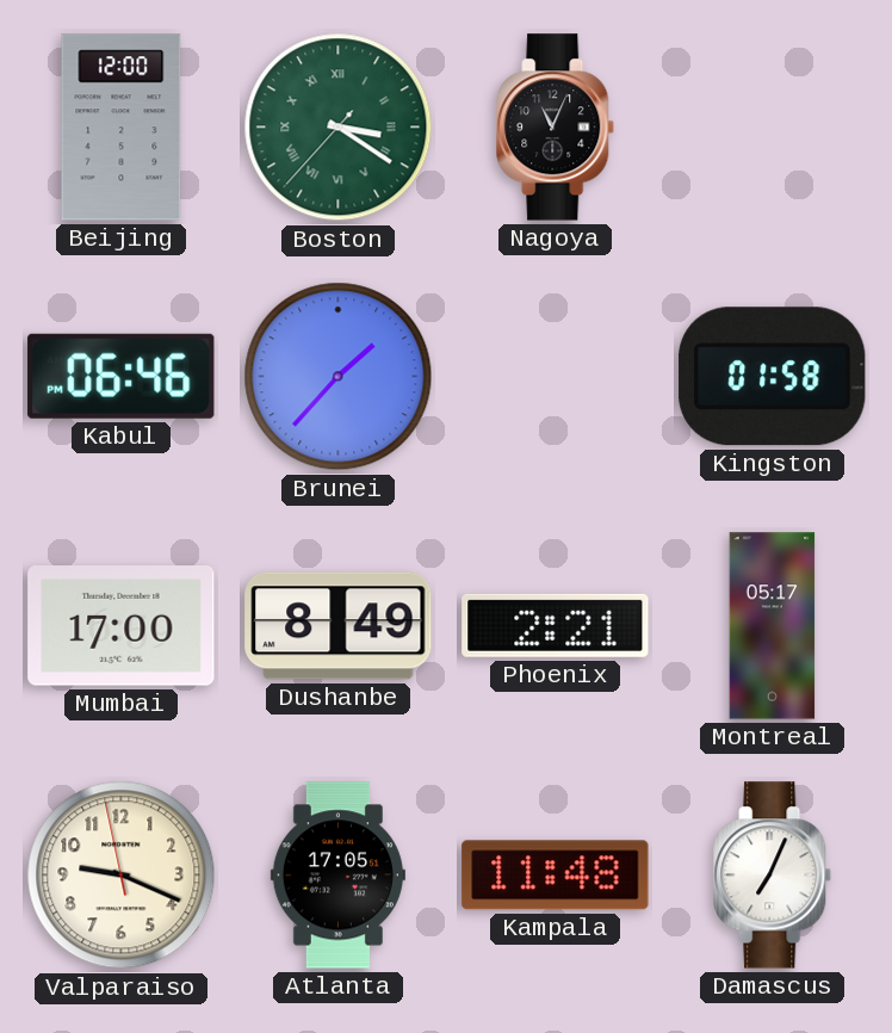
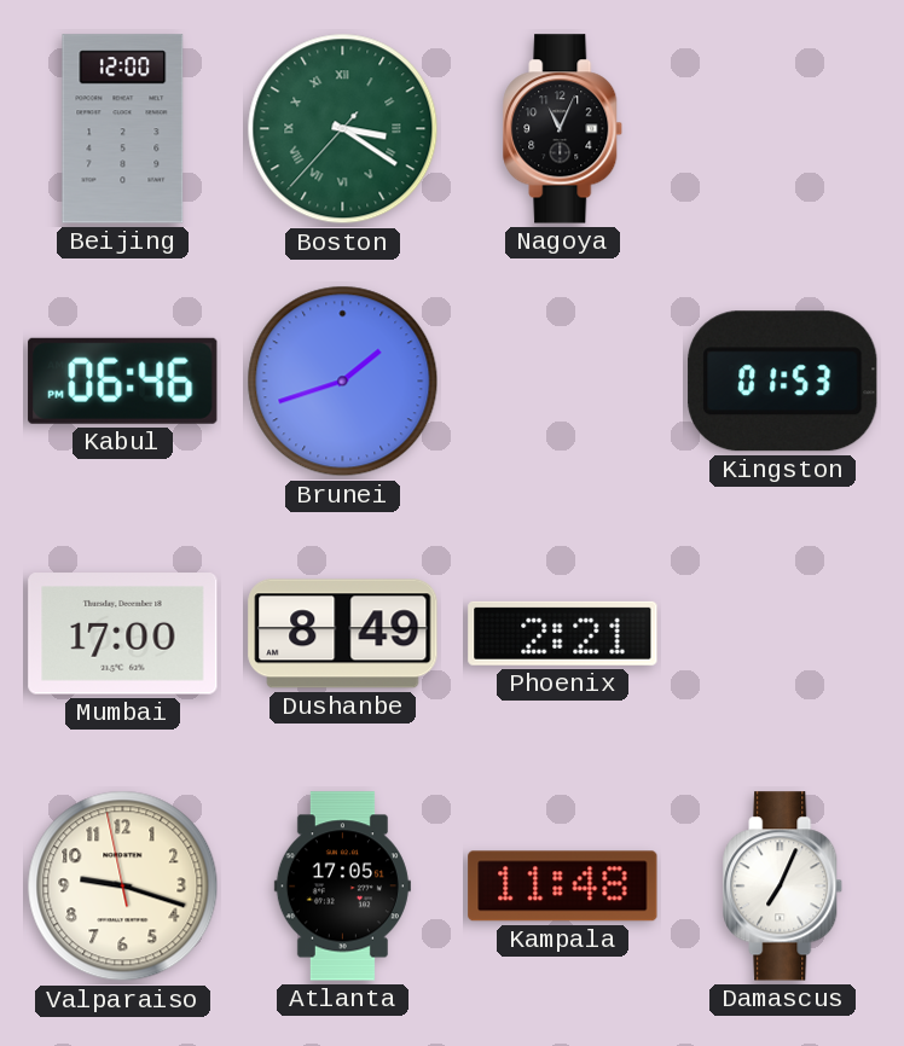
Brunei: 1:37 -> 1:42 (343, 382)
Kingston: 01:58 -> 01:53 (783, 382)
Montreal: 05:17 -> none (773, 626)
Valparaiso: 9:18 -> 9:17 (123, 887)
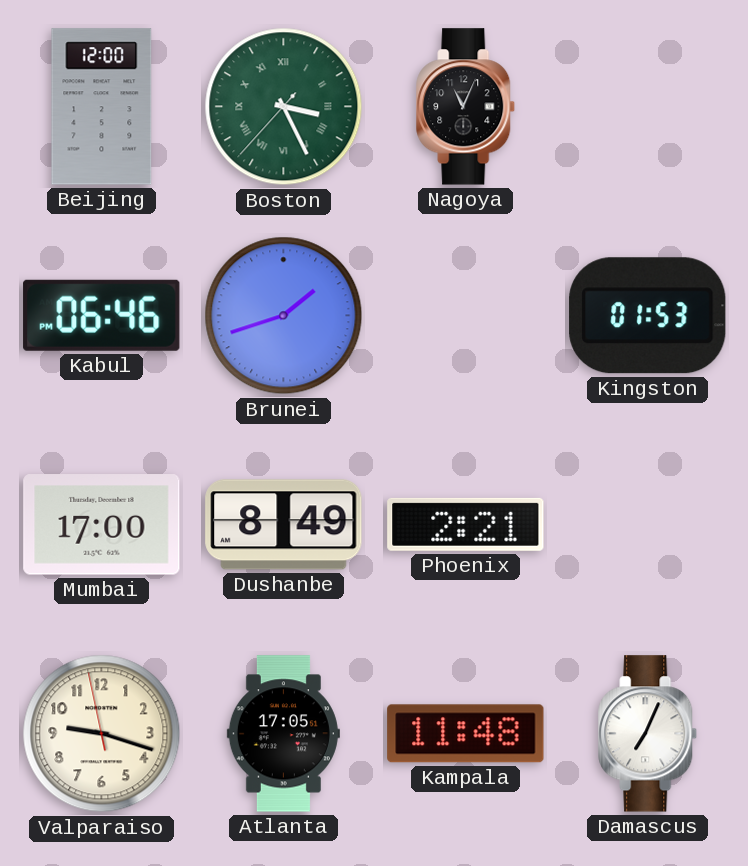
Boston: 3:20 -> 3:25 (284, 107)
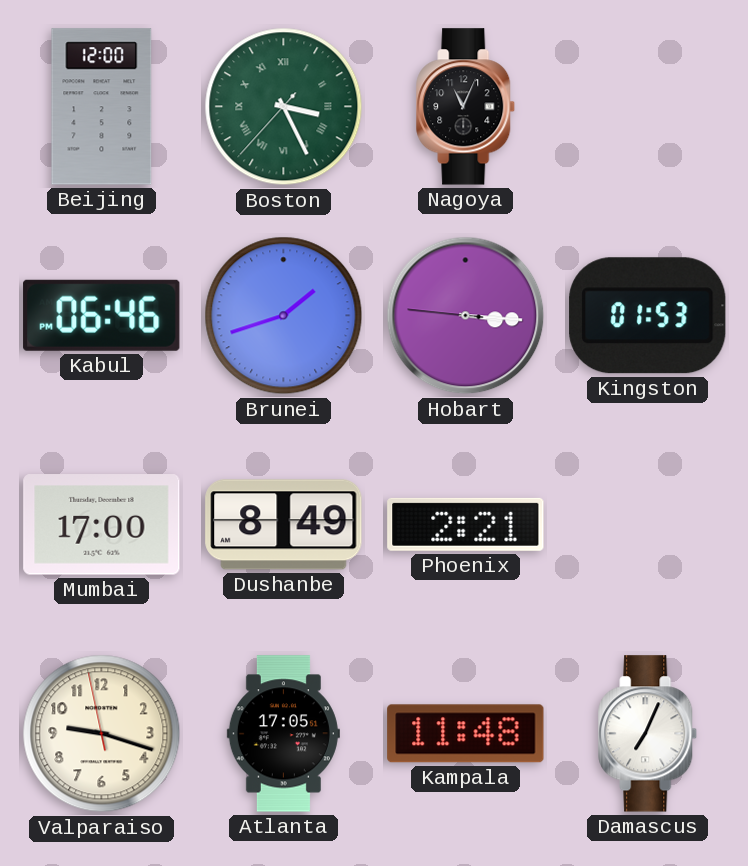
Hobart: none -> 3:15 (466, 316)
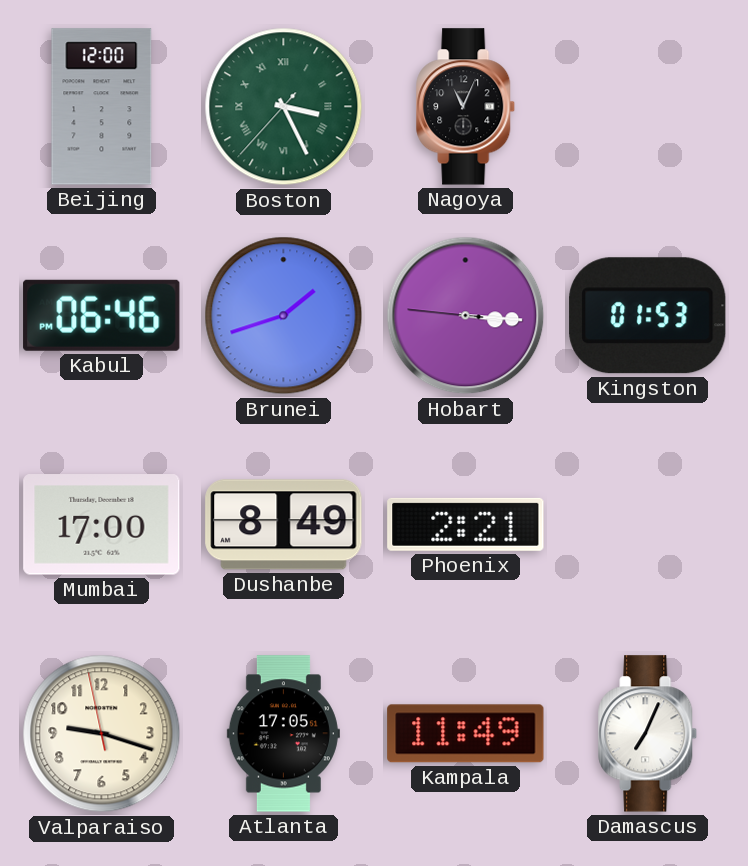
Kampala: 11:48 -> 11:49 (466, 734)
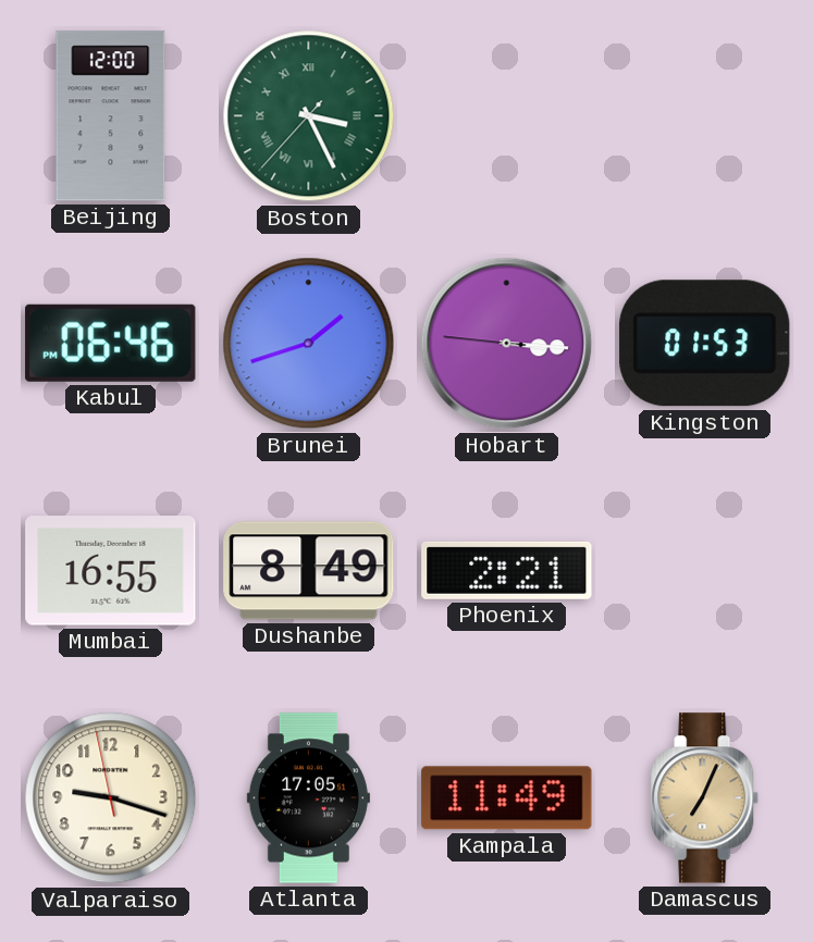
Nagoya: 11:04 -> none (466, 107)
Mumbai: 17:00 -> 16:55 (111, 571)
Damascus dial: white -> champagne (705, 798)
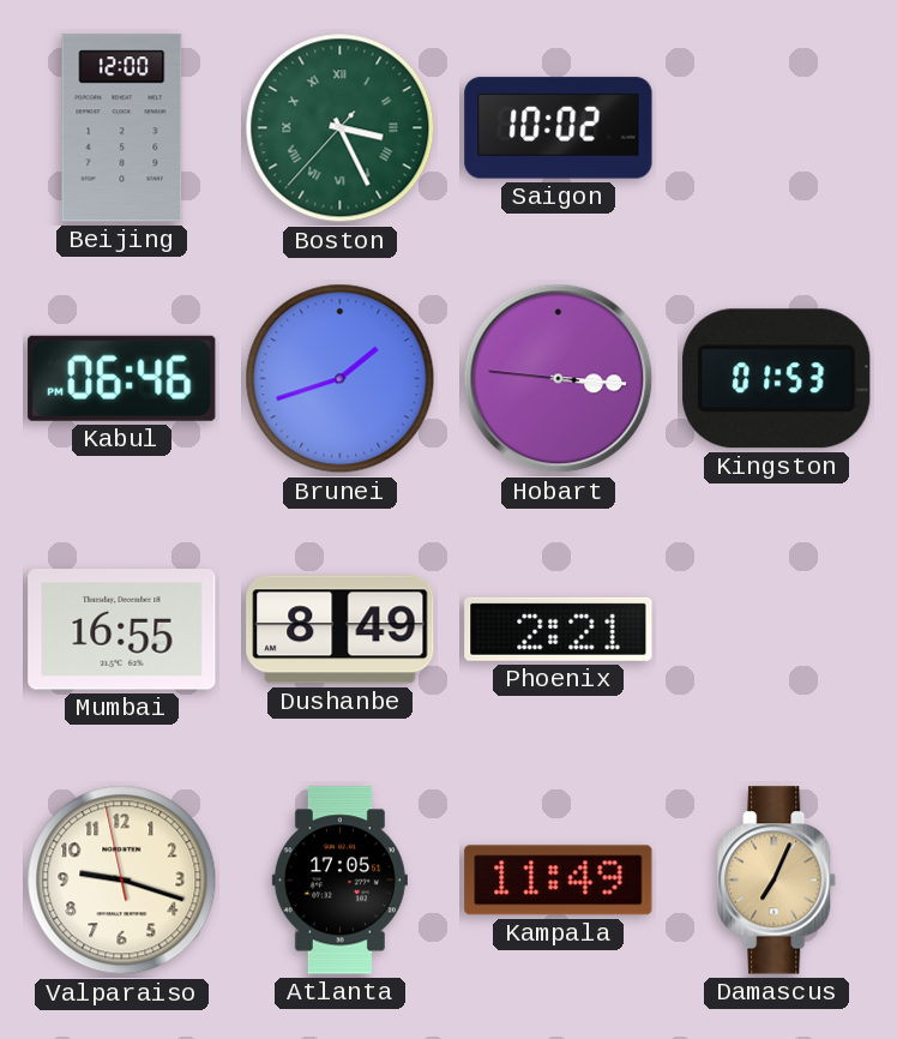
Saigon: none -> 10:02 (559, 128)
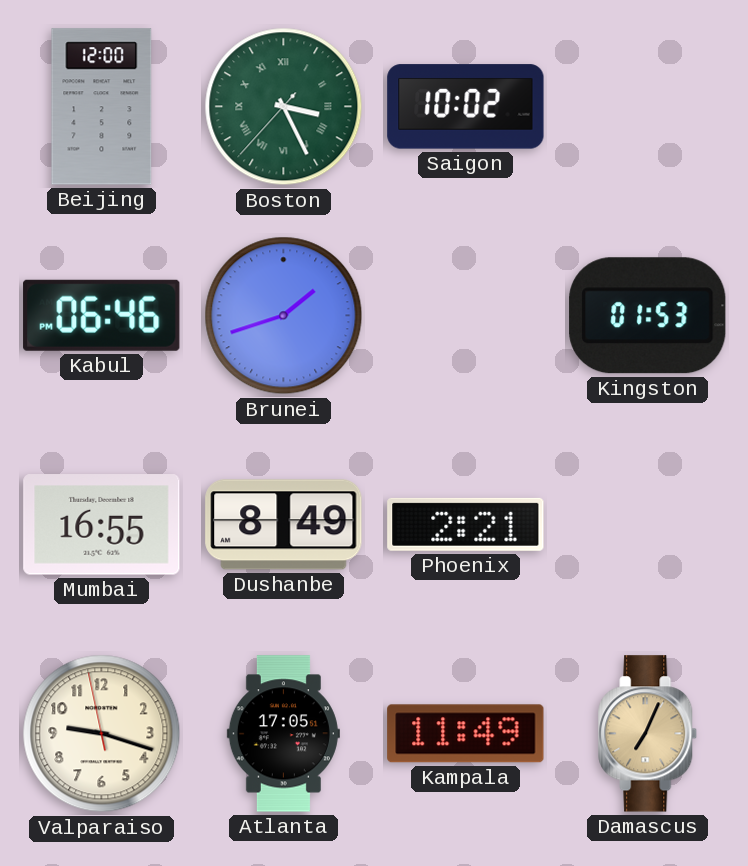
Hobart: 3:15 -> none (559, 379)
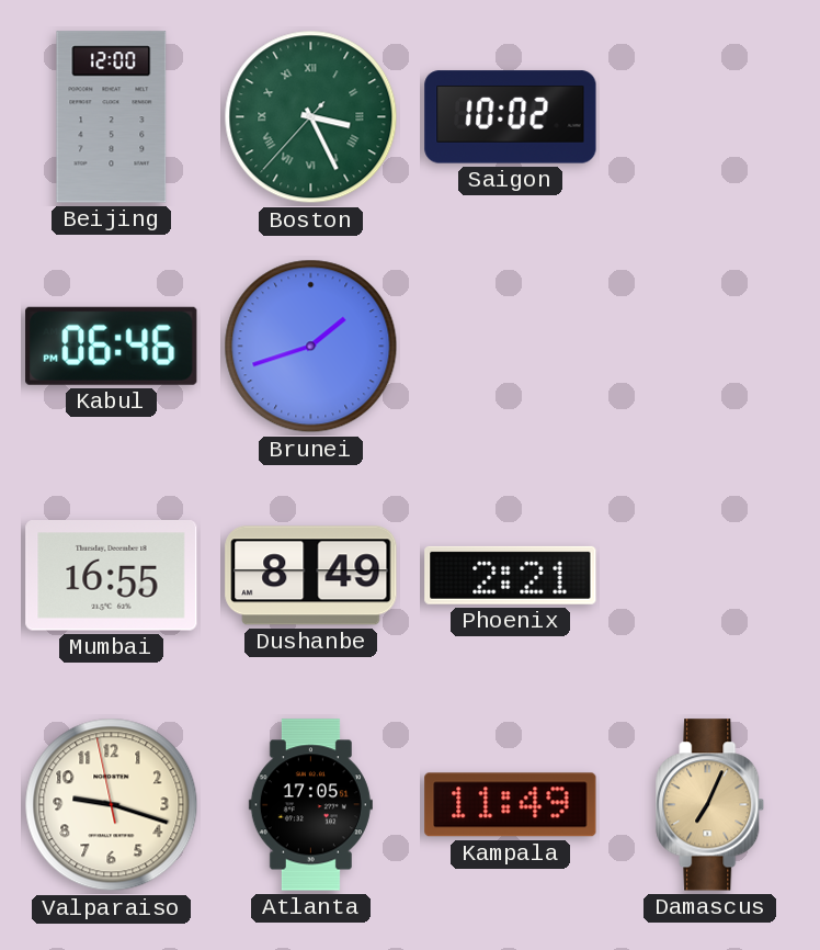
Kingston: 01:53 -> none (648, 316)
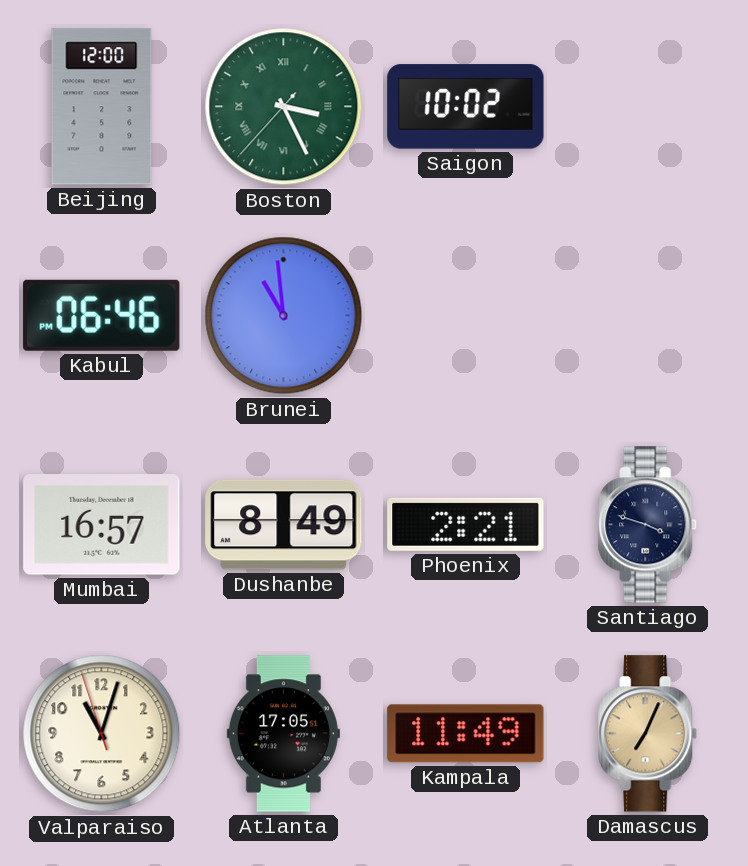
Brunei: 1:42 -> 10:59 (284, 316)
Mumbai: 16:55 -> 16:57 (102, 525)
Santiago: none -> 3:48 (648, 525)
Valparaiso: 9:17 -> 11:02 (102, 734)
